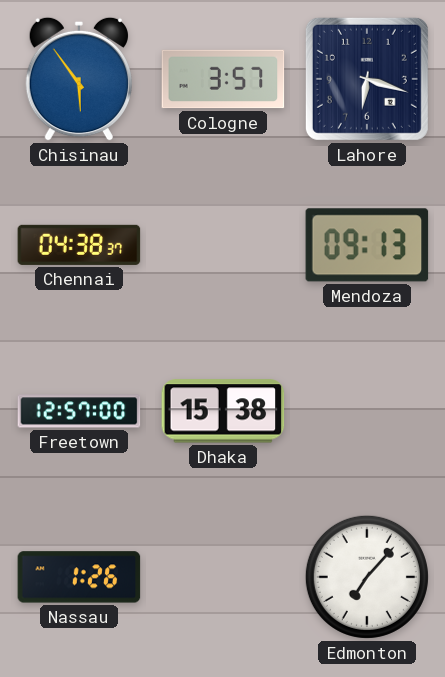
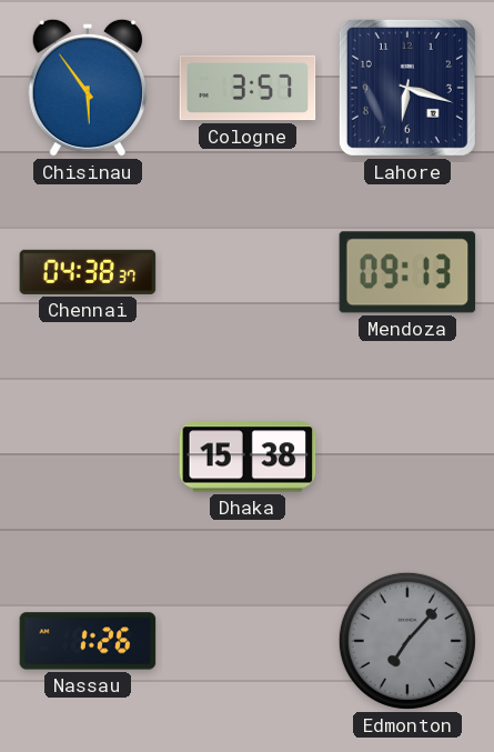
Freetown: 12:57 -> none (79, 411)
Edmonton dial: white -> grey (407, 641)
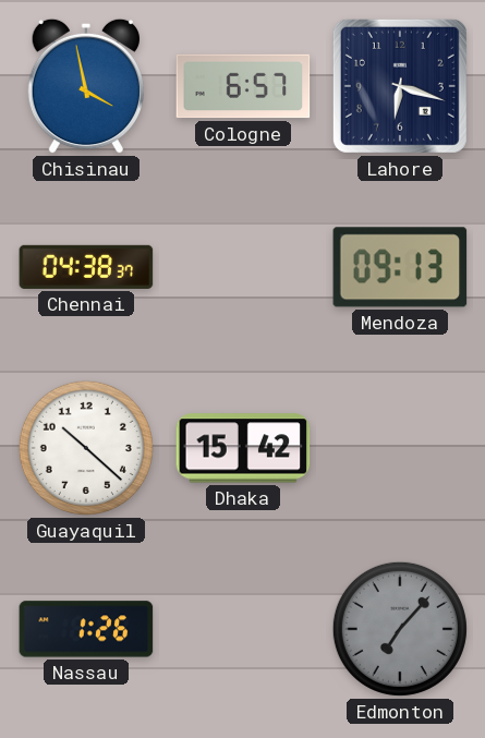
Chisinau: 5:54 -> 3:58 (86, 86)
Cologne: 3:57 -> 6:57 (243, 86)
Guayaquil: none -> 10:22 (86, 448)
Dhaka: 15:38 -> 15:42 (243, 448)
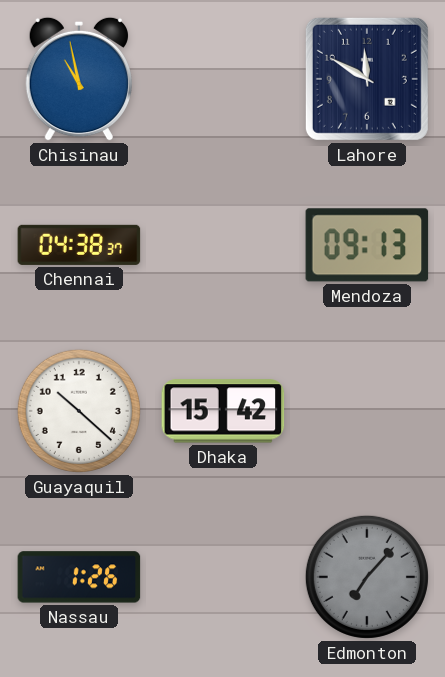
Chisinau: 3:58 -> 10:58 (79, 79)
Cologne: 6:57 -> none (243, 86)
Lahore: 6:18 -> 11:50 (367, 79)
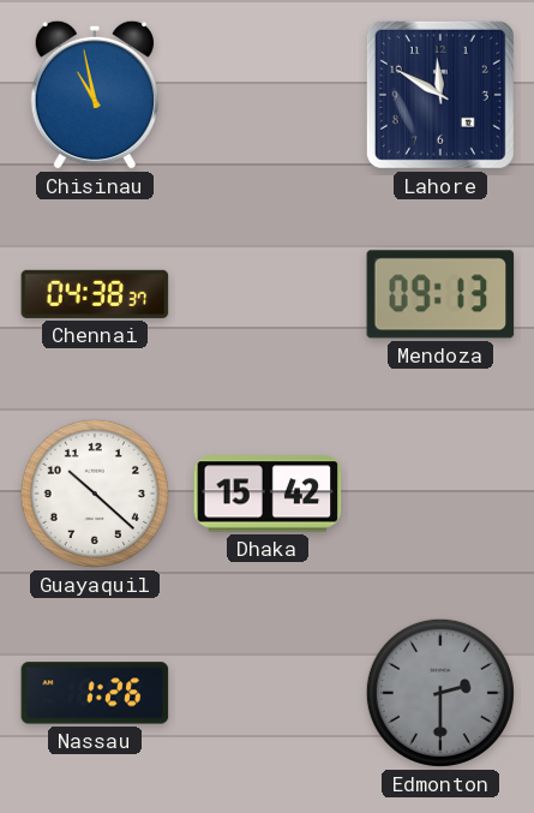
Edmonton: 7:07 -> 2:30 (440, 693)
